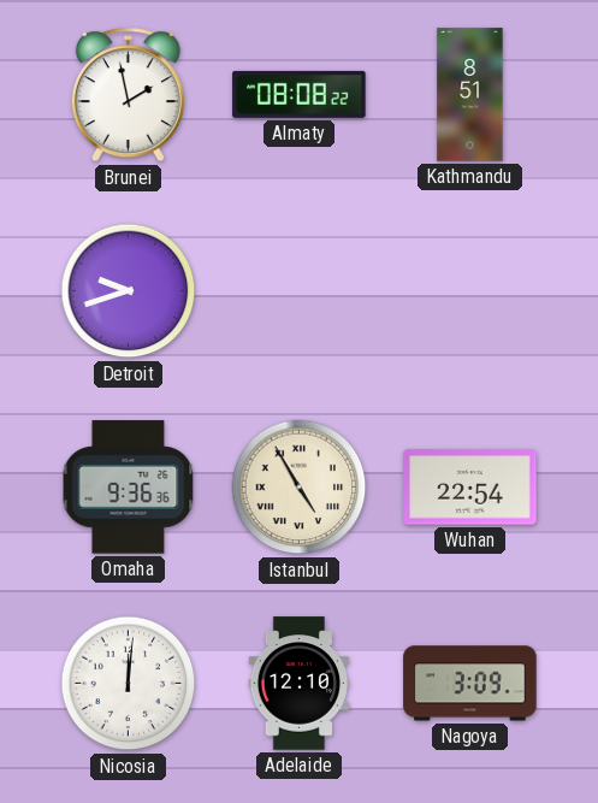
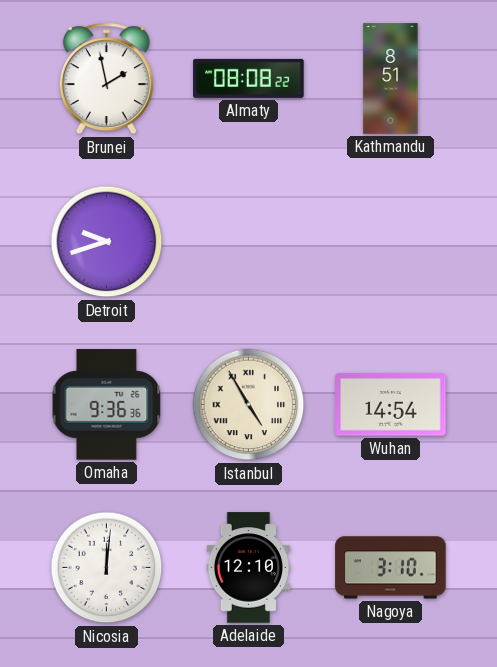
Wuhan: 22:54 -> 14:54 (391, 405)
Nagoya: 3:09 -> 3:10 (391, 568)
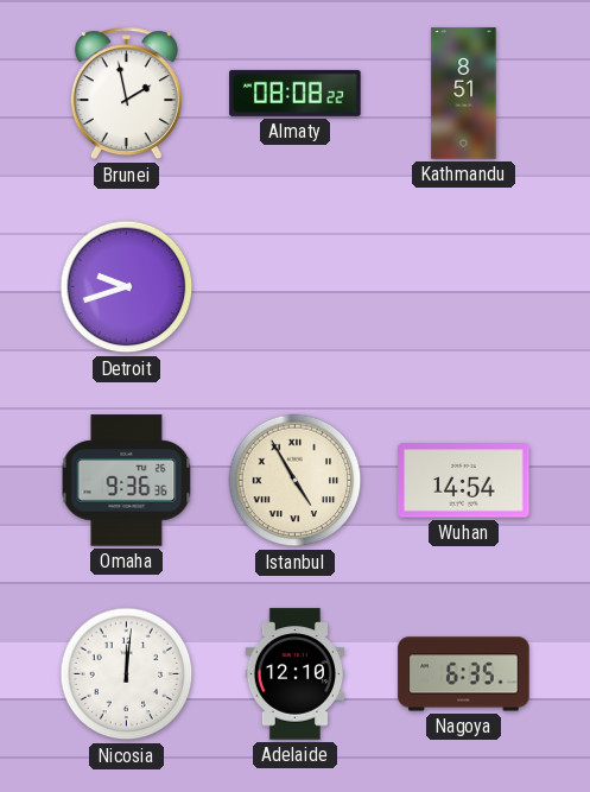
Nagoya: 3:10 -> 6:35 (464, 674)
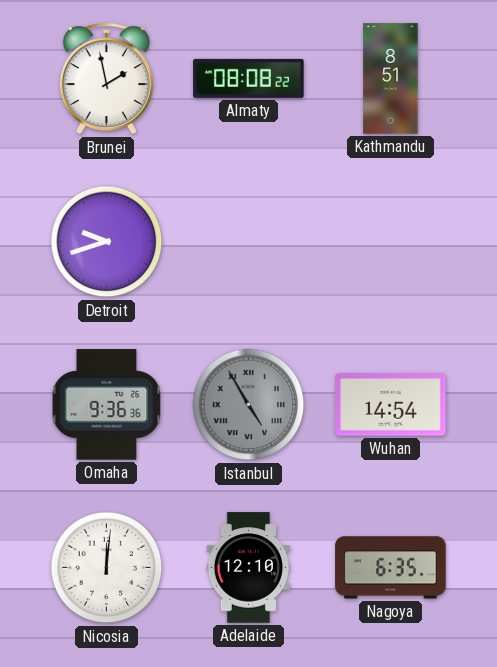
Istanbul dial: cream -> grey (249, 405)
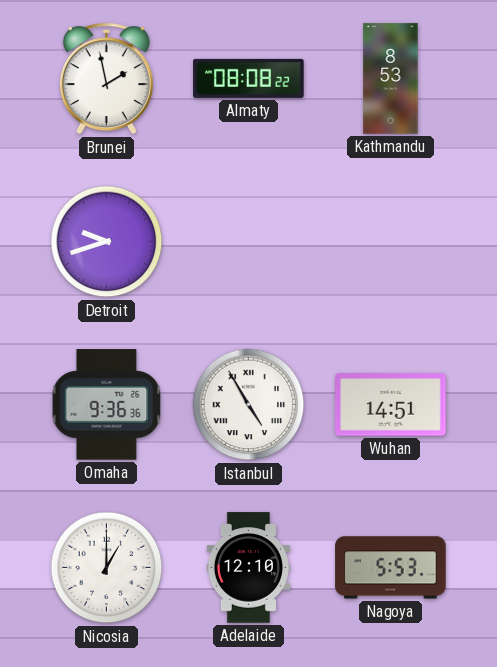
Kathmandu: 8:51 -> 8:53 (391, 79)
Istanbul dial: grey -> white (249, 405)
Wuhan: 14:54 -> 14:51 (391, 405)
Nicosia: 12:01 -> 1:00 (107, 568)
Nagoya: 6:35 -> 5:53 (391, 568)
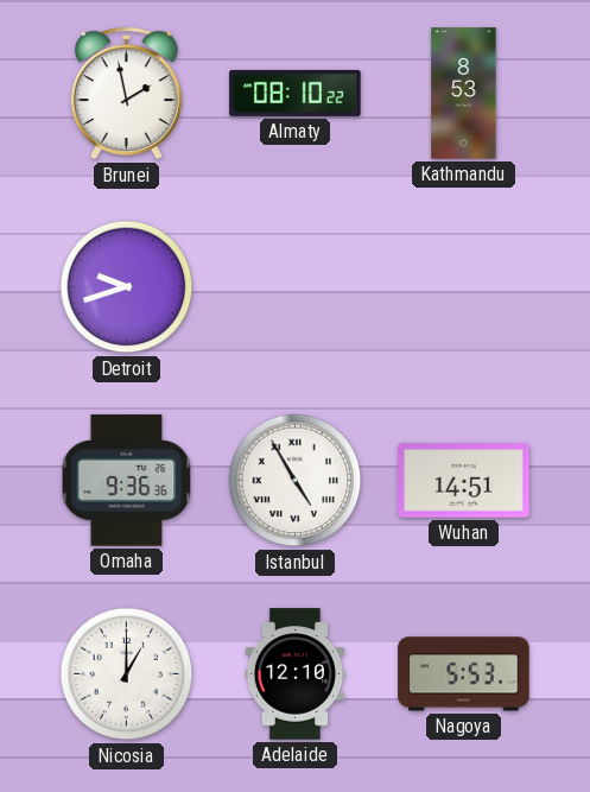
Almaty: 08:08 -> 08:10 (296, 93)
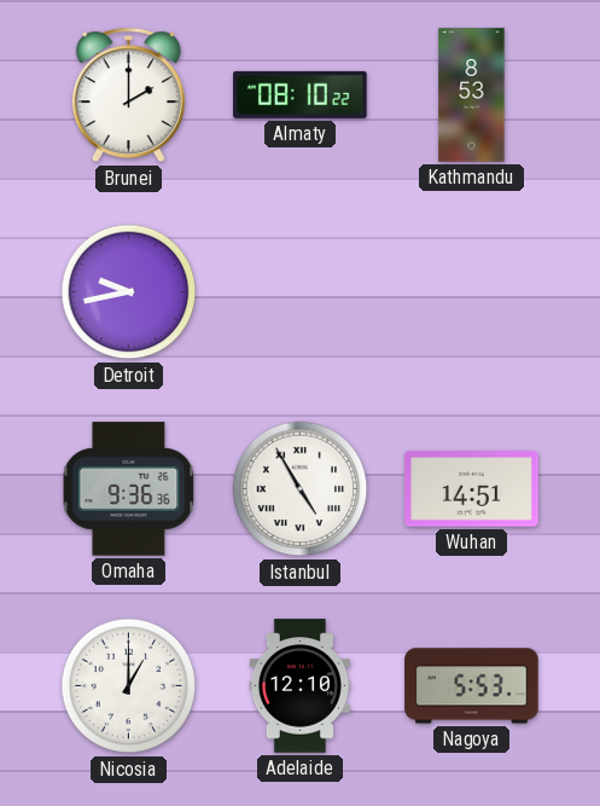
Brunei: 1:58 -> 2:00 (128, 95)
Detroit: 9:42 -> 9:43 (129, 292)
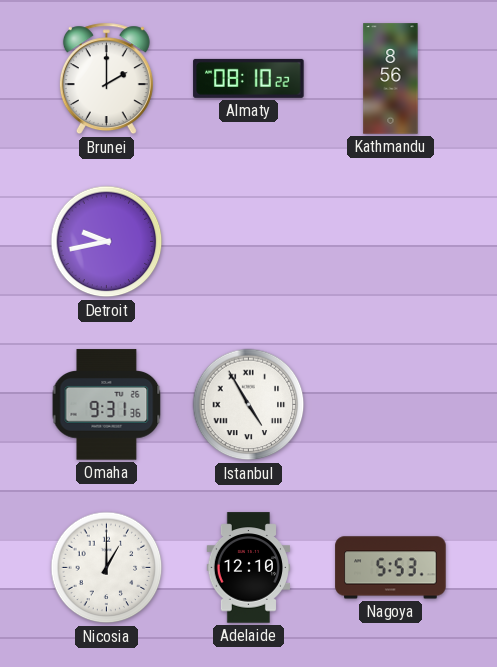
Kathmandu: 8:53 -> 8:56 (391, 79)
Omaha: 9:36 -> 9:31 (107, 405)
Wuhan: 14:51 -> none (472, 489)
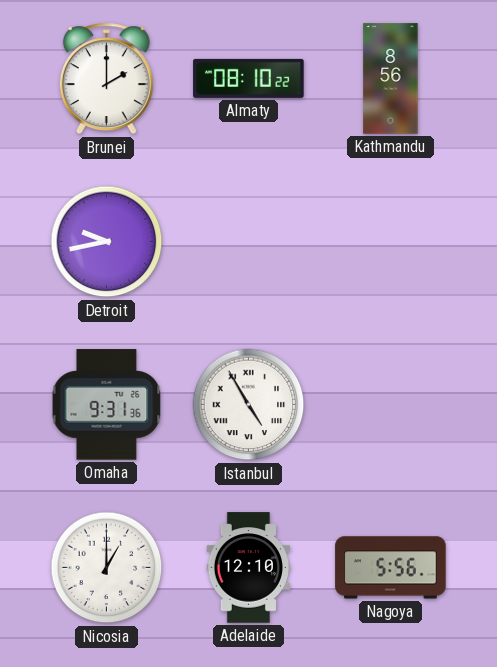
Nagoya: 5:53 -> 5:56 (391, 568)
